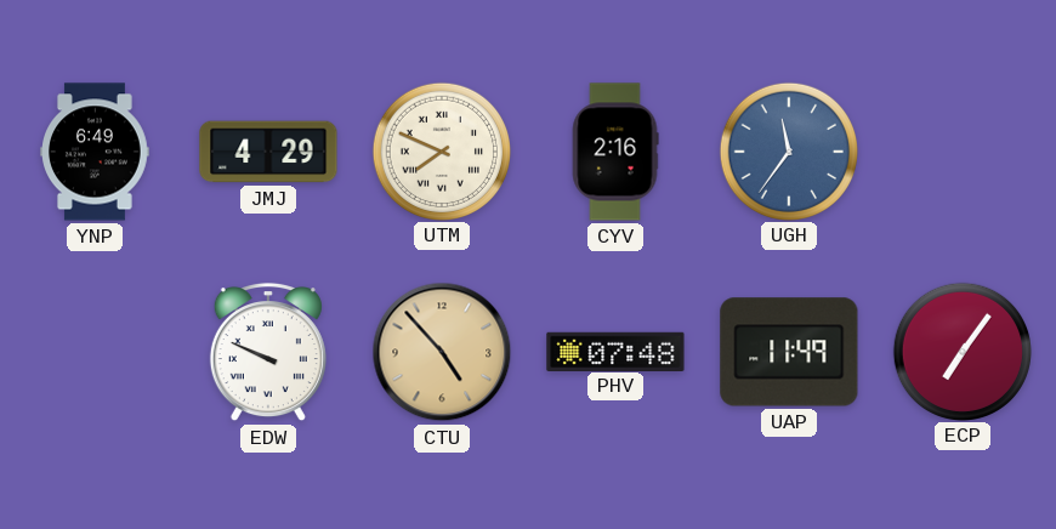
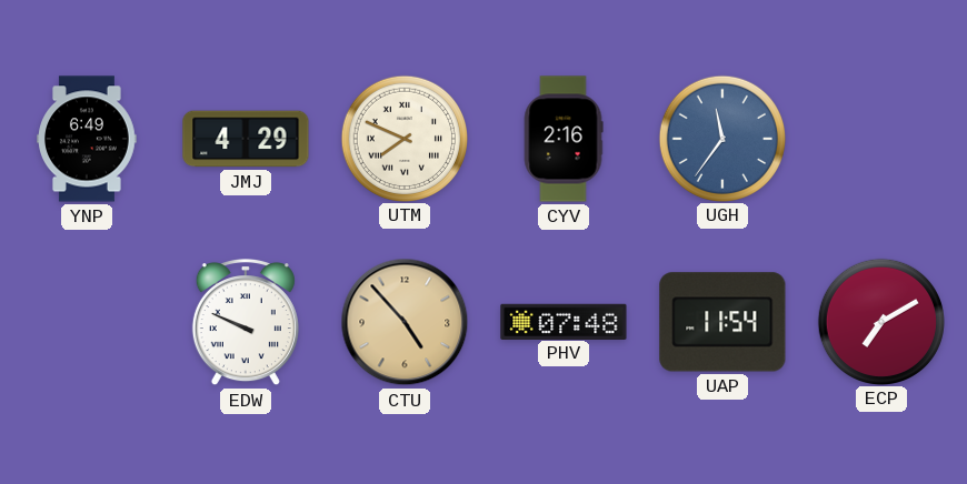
UAP: 11:49 -> 11:54 (722, 322)
ECP: 7:06 -> 7:10 (880, 321)
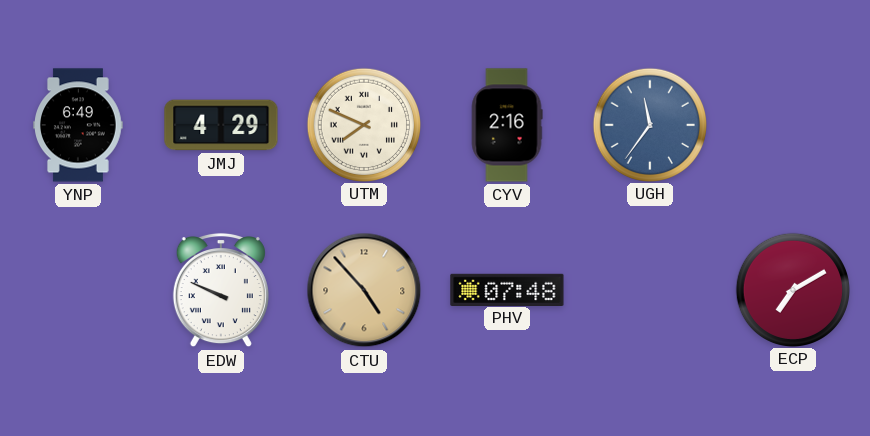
UAP: 11:54 -> none (722, 322)
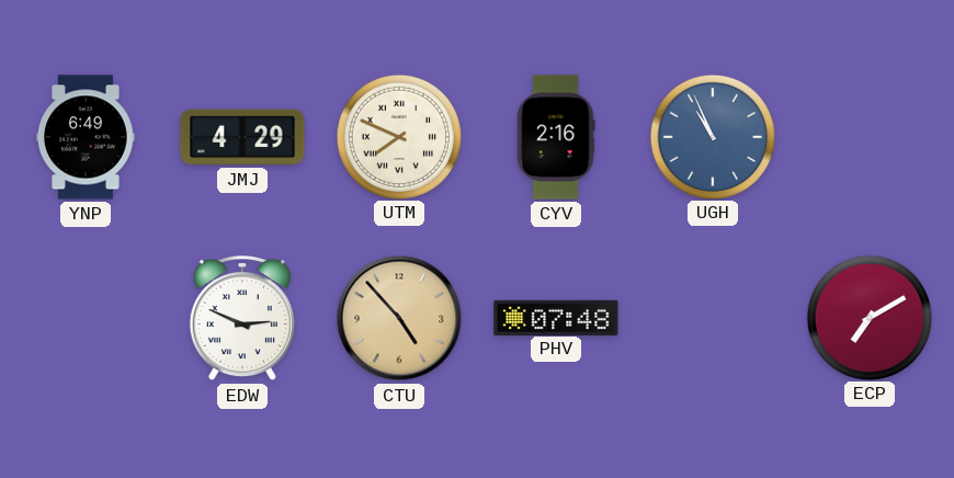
UGH: 11:36 -> 10:56 (712, 136)
EDW: 9:49 -> 2:49 (242, 318)
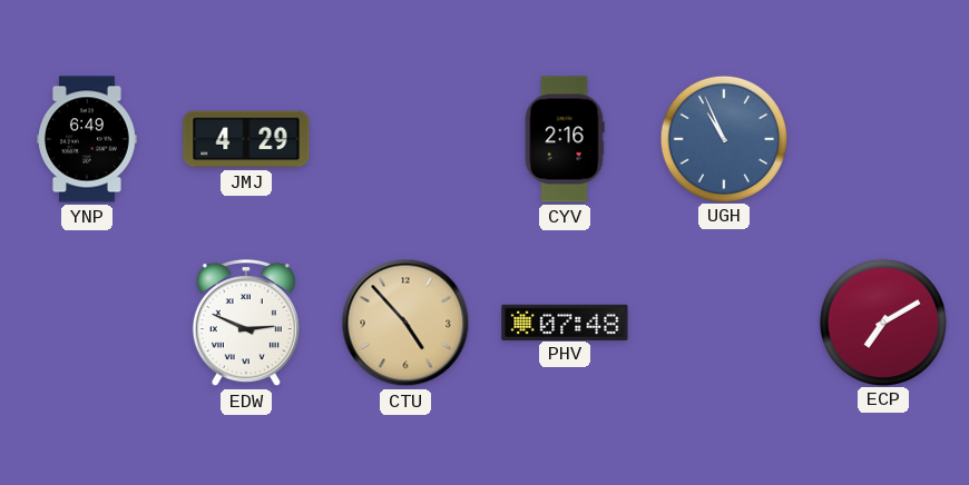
UTM: 7:49 -> none (398, 136)
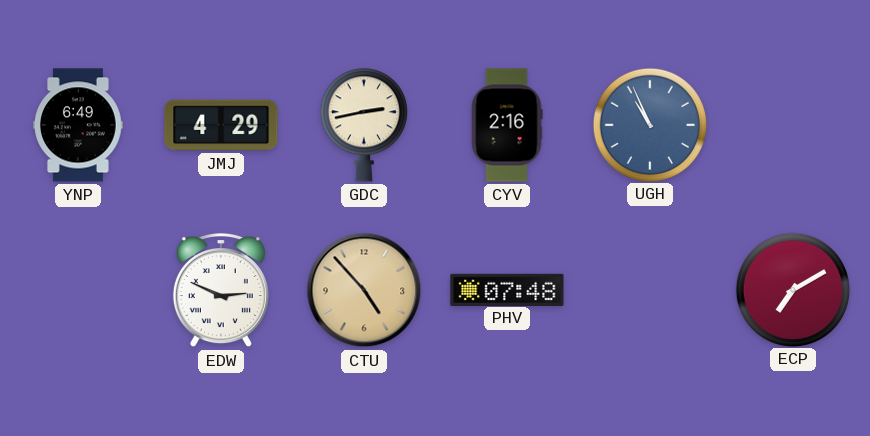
GDC: none -> 2:43 (364, 125)
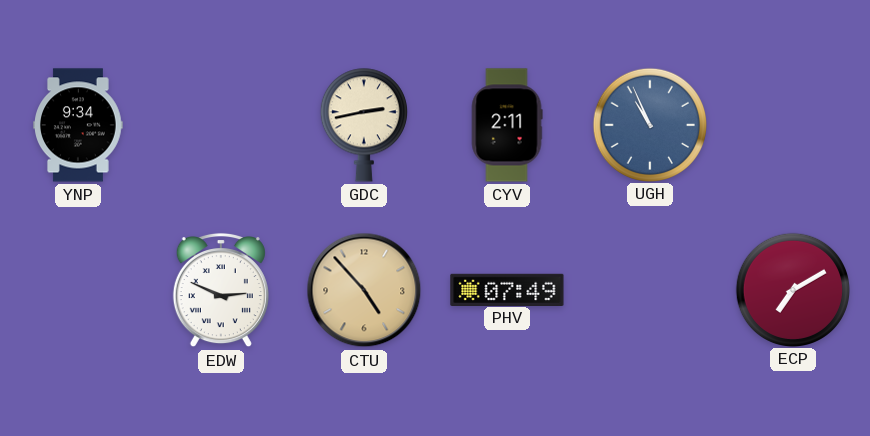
YNP: 6:49 -> 9:34 (78, 125)
JMJ: 4:29 -> none (221, 125)
CYV: 2:16 -> 2:11 (507, 125)
PHV: 07:48 -> 07:49 (507, 289)
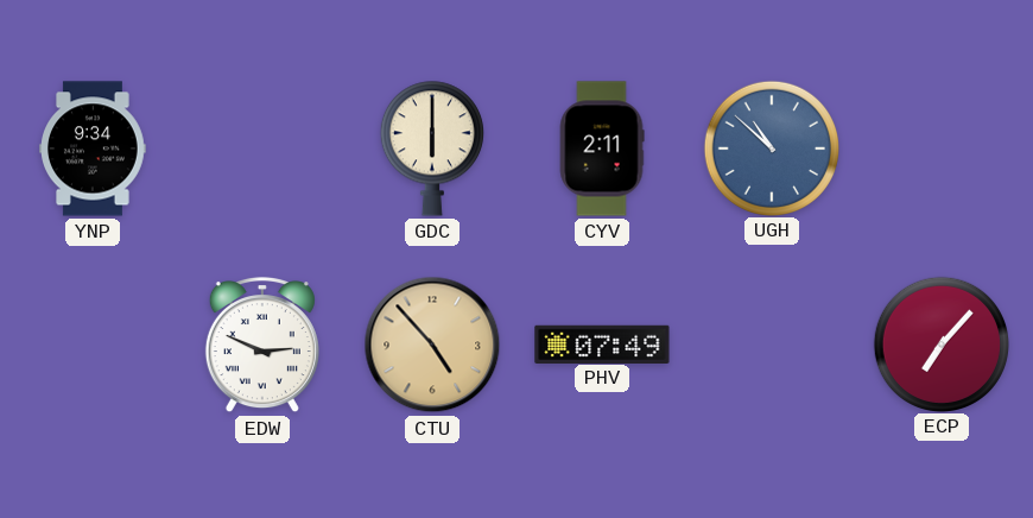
GDC: 2:43 -> 6:00 (432, 149)
UGH: 10:56 -> 10:52 (771, 147)
ECP: 7:10 -> 7:07 (940, 343)
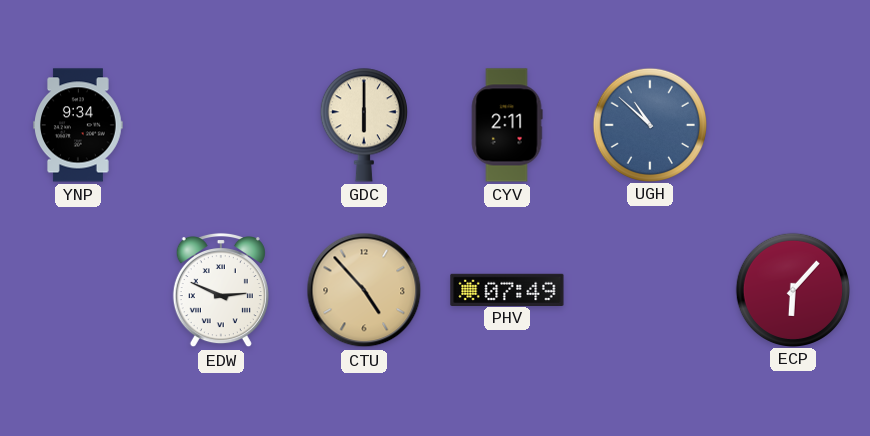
ECP: 7:07 -> 6:07 (792, 289)
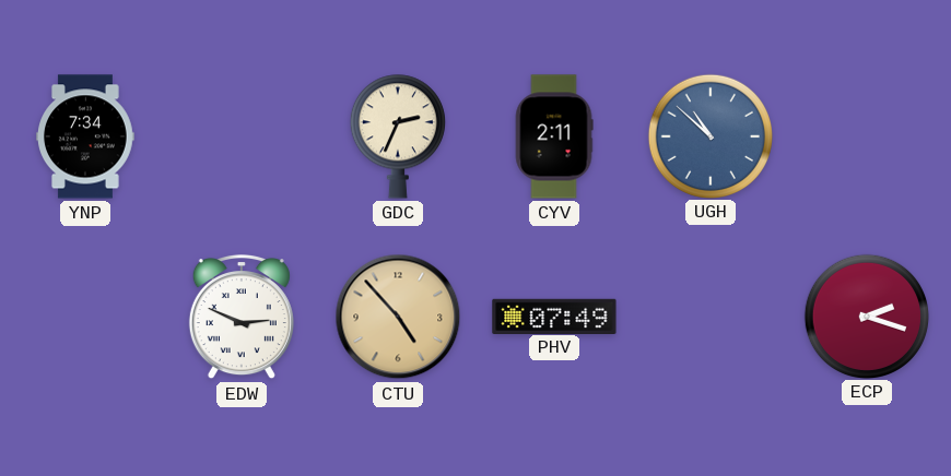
YNP: 9:34 -> 7:34 (85, 136)
GDC: 6:00 -> 2:34 (398, 136)
ECP: 6:07 -> 2:18 (866, 316)
